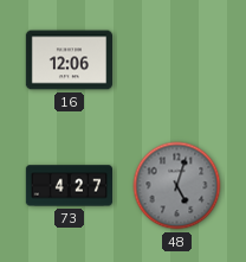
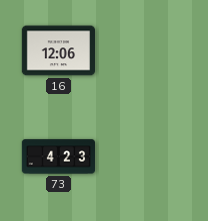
73: 4:27 -> 4:23 (58, 157)
48: 5:03 -> none (177, 186)
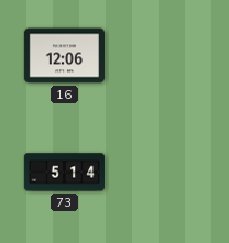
73: 4:23 -> 5:14 (64, 173)
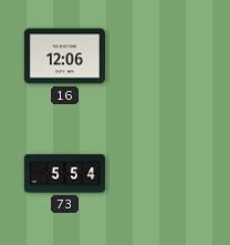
73: 5:14 -> 5:54 (64, 174)
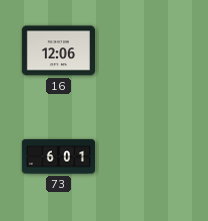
73: 5:54 -> 6:01 (58, 157)
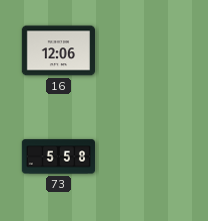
73: 6:01 -> 5:58 (58, 157)
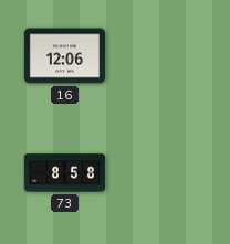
73: 5:58 -> 8:58 (64, 173)
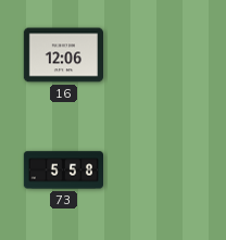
73: 8:58 -> 5:58 (63, 170)
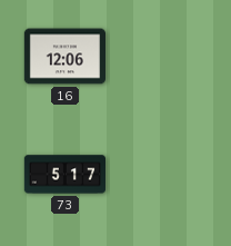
73: 5:58 -> 5:17 (64, 175)
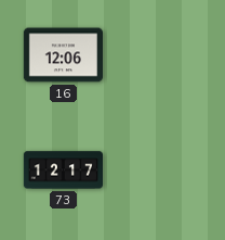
73: 5:17 -> 12:17 (63, 170)
